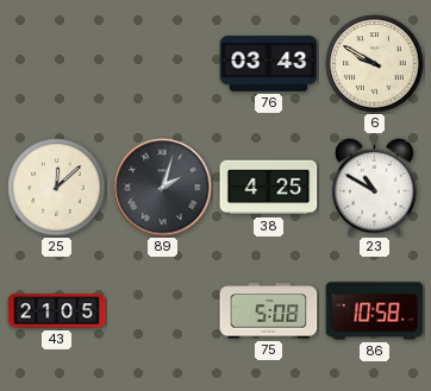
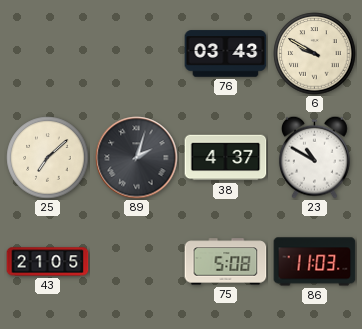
25: 12:08 -> 7:08 (48, 158)
38: 4:25 -> 4:37 (226, 158)
86: 10:58 -> 11:03 (315, 262)
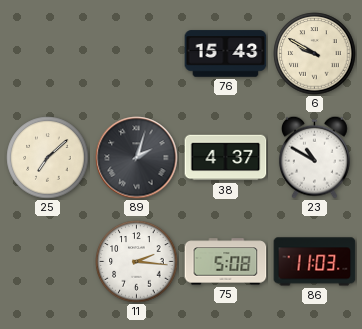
76: 03:43 -> 15:43 (226, 54)
43: 21:05 -> none (48, 262)
11: none -> 2:16 (137, 262)
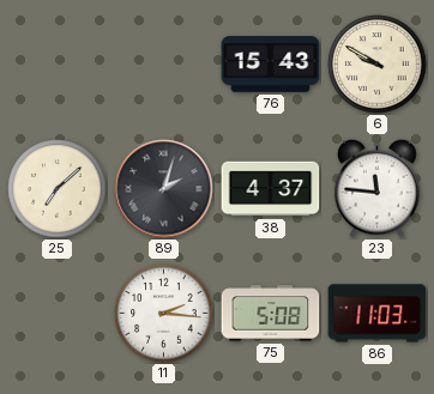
23: 10:50 -> 11:46 (378, 188)
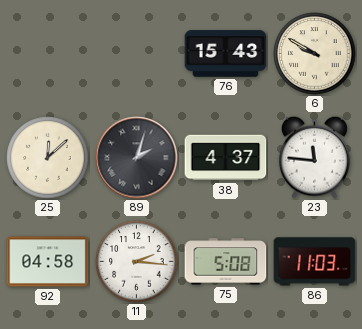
25: 7:08 -> 12:08 (48, 158)
92: none -> 04:58 (48, 262)
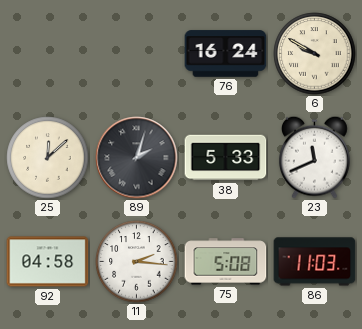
76: 15:43 -> 16:24 (226, 54)
38: 4:37 -> 5:33 (226, 158)
23: 11:46 -> 11:41 (315, 157)
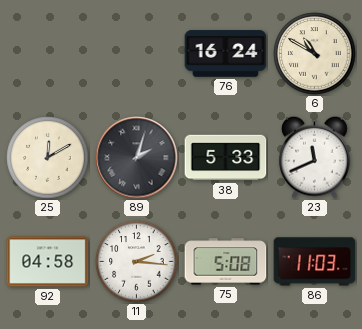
6: 9:50 -> 10:50 (315, 54)
25: 12:08 -> 12:10 (48, 158)
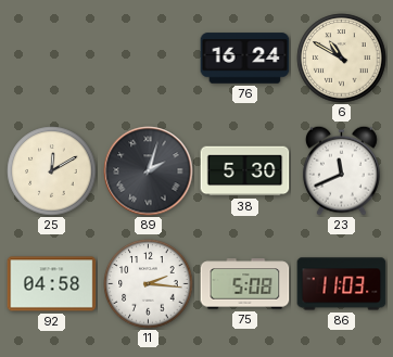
38: 5:33 -> 5:30 (245, 171)
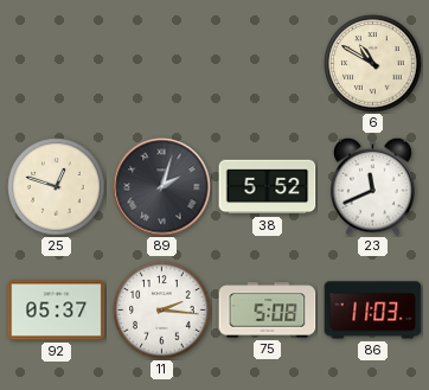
76: 16:24 -> none (245, 59)
25: 12:10 -> 12:48 (57, 187)
38: 5:30 -> 5:52 (268, 187)
92: 04:58 -> 05:37 (57, 311)
